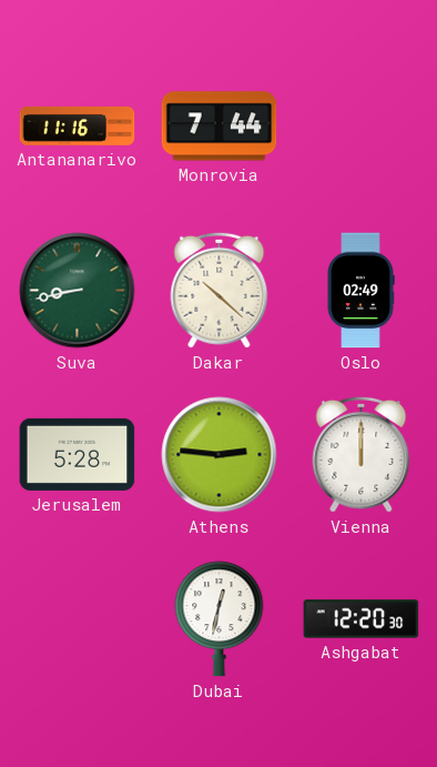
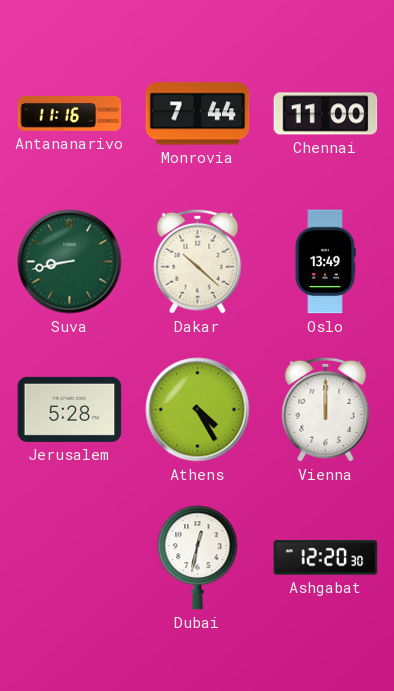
Chennai: none -> 11:00 (326, 114)
Oslo: 02:49 -> 13:49 (325, 262)
Athens: 2:46 -> 4:25 (198, 410)
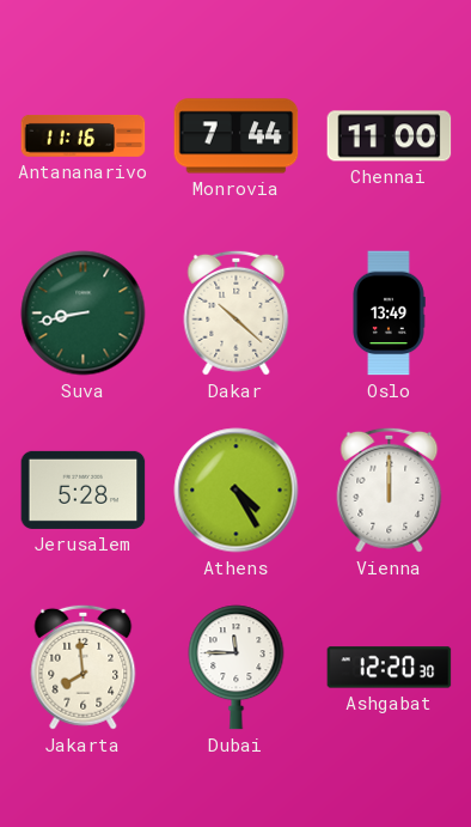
Jakarta: none -> 7:59 (84, 667)
Dubai: 12:32 -> 11:45 (237, 668)
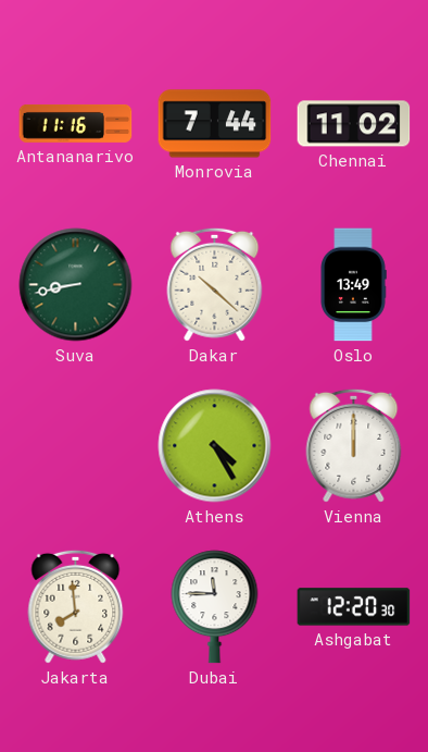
Chennai: 11:00 -> 11:02 (354, 124)
Jerusalem: 5:28 -> none (84, 489)
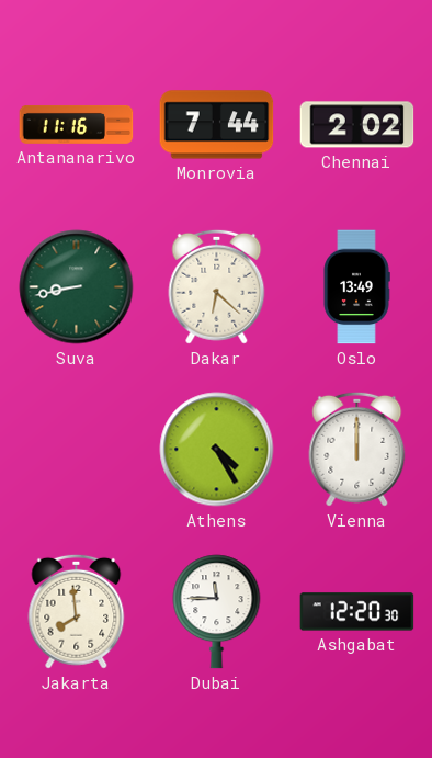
Chennai: 11:02 -> 2:02 (357, 125)
Dakar: 10:22 -> 6:22 (217, 286)
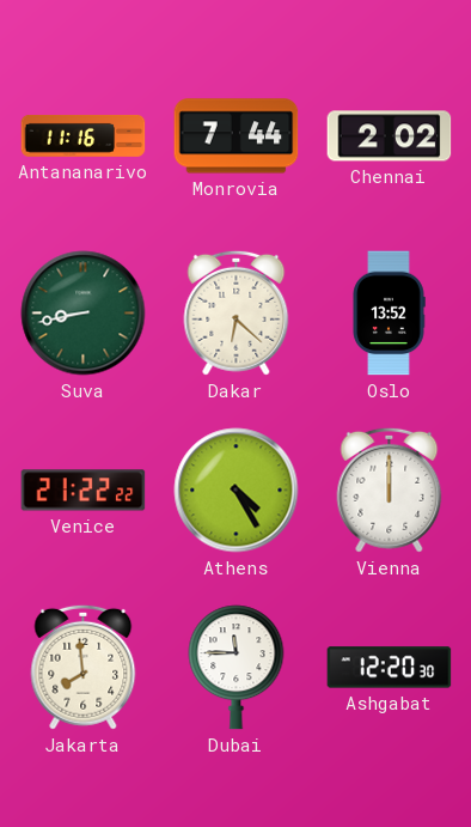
Oslo: 13:49 -> 13:52 (389, 314)
Venice: none -> 21:22 (84, 491)
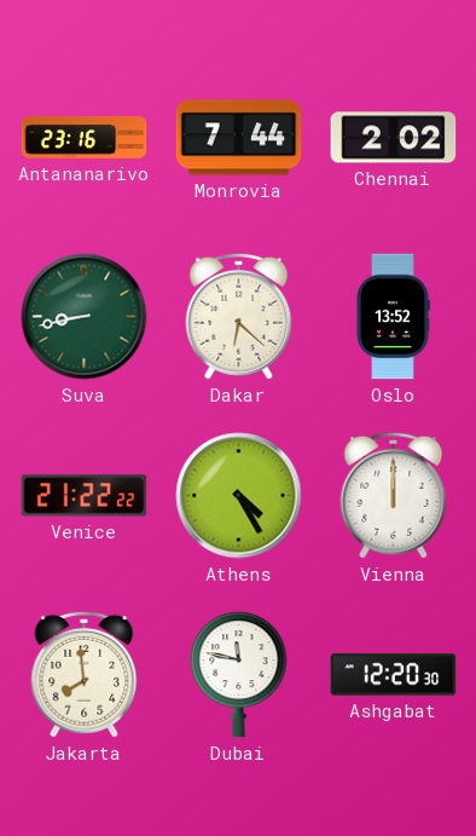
Antananarivo: 11:16 -> 23:16 (85, 137)
Dubai: 11:45 -> 11:47 (239, 675)
